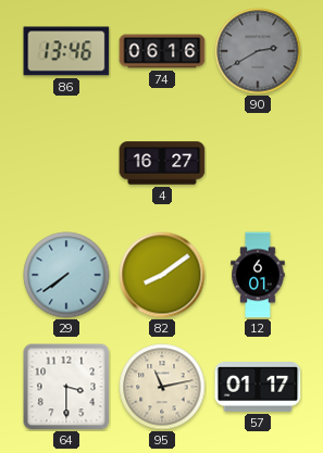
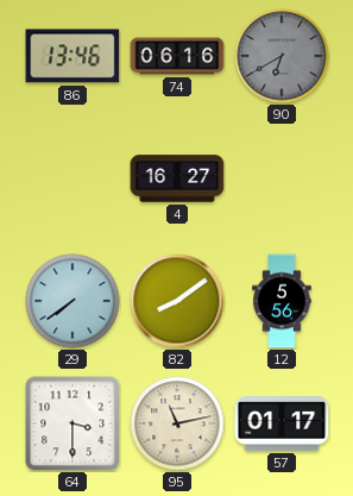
90: 2:40 -> 6:40 (282, 56)
12: 6:01 -> 5:56 (282, 301)
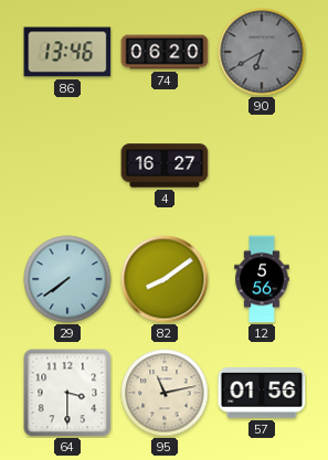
74: 06:16 -> 06:20 (165, 52)
57: 01:17 -> 01:56 (262, 394)
